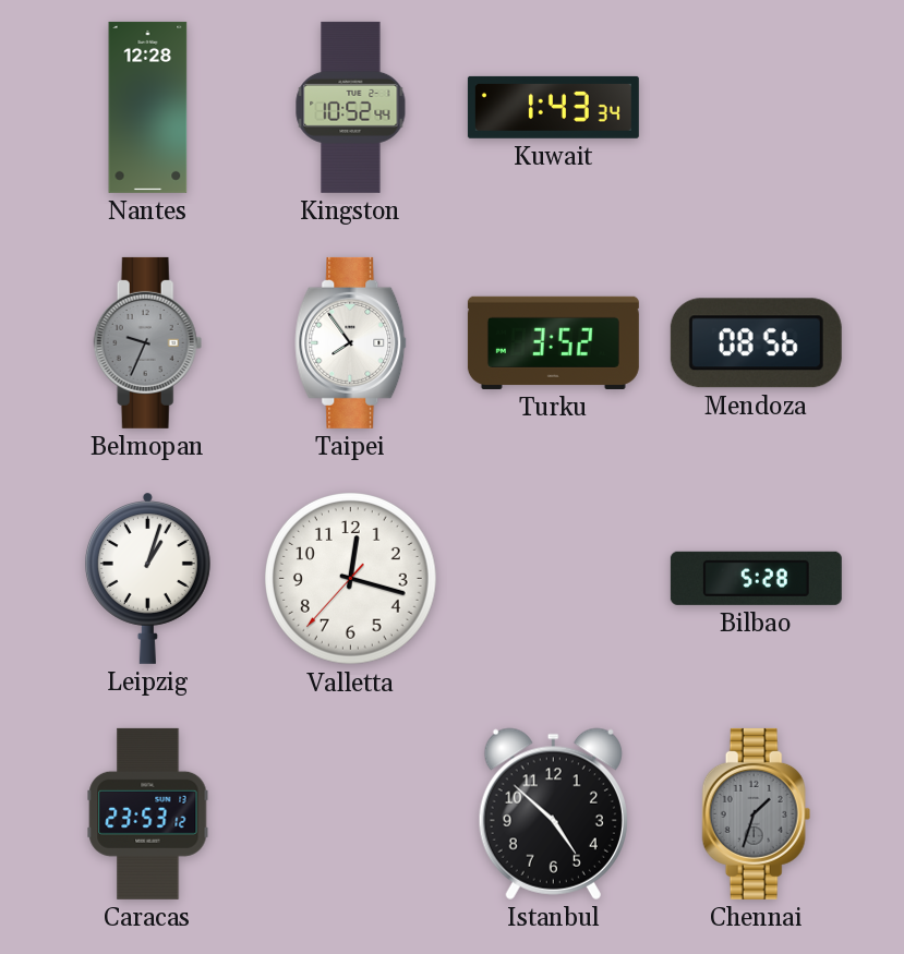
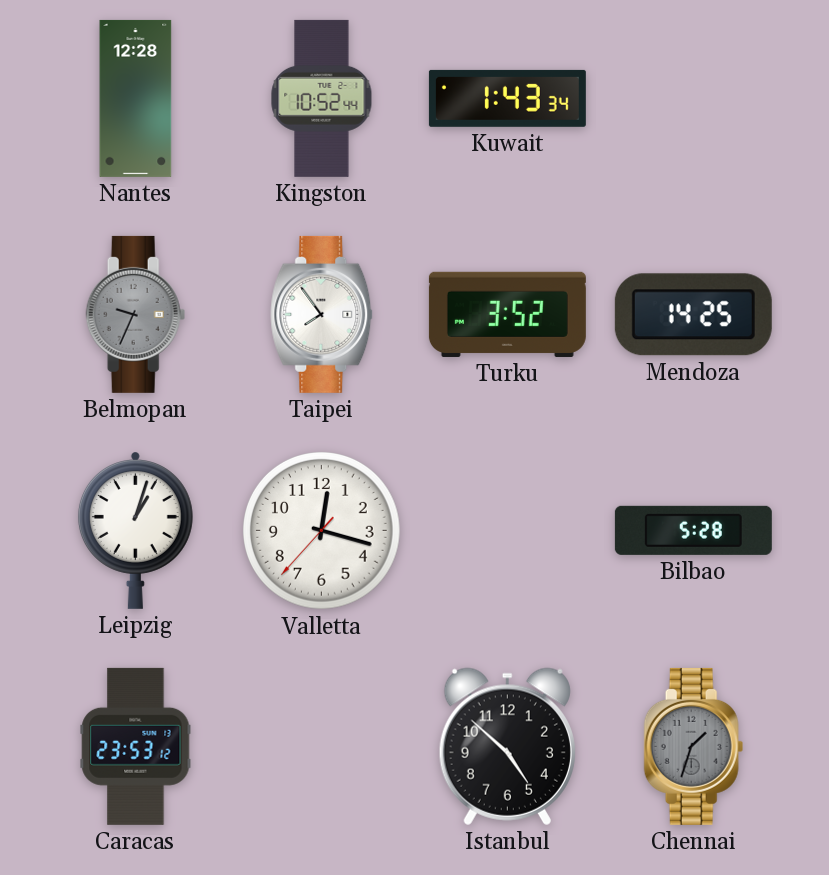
Mendoza: 08:56 -> 14:25 (693, 315)
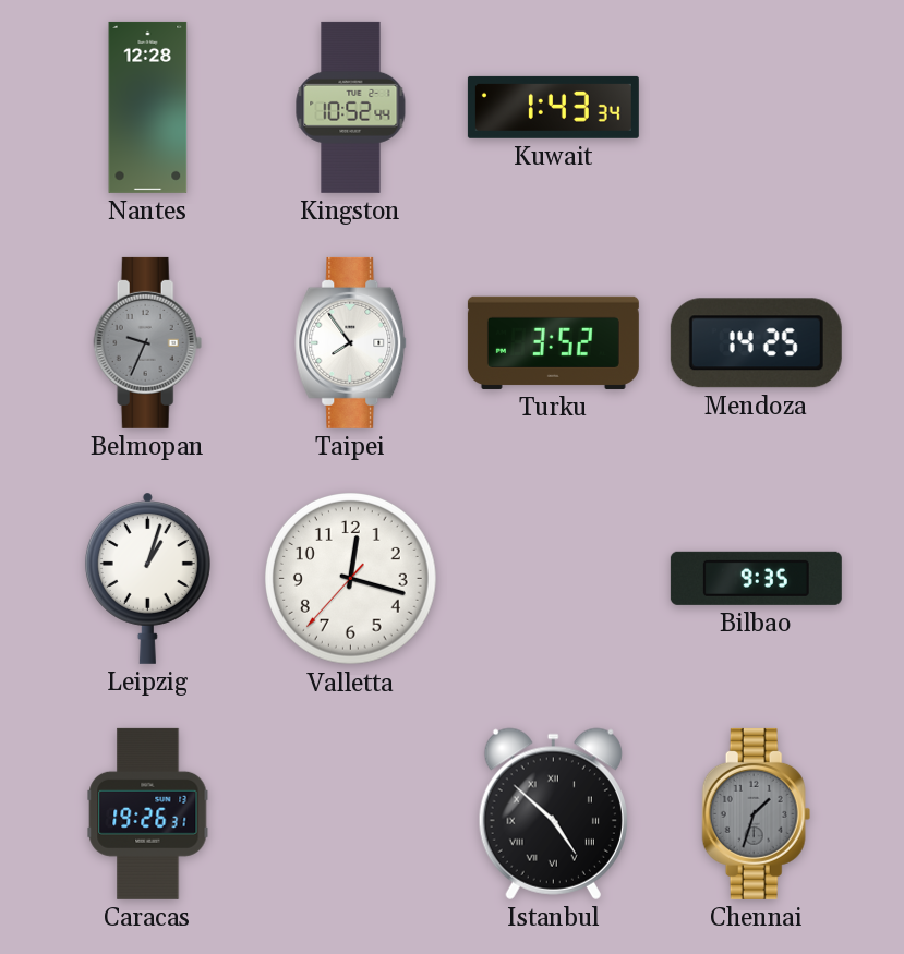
Bilbao: 5:28 -> 9:35 (756, 578)
Caracas: 23:53 -> 19:26 (148, 813)
Istanbul numerals: Arabic -> Roman (553, 813)
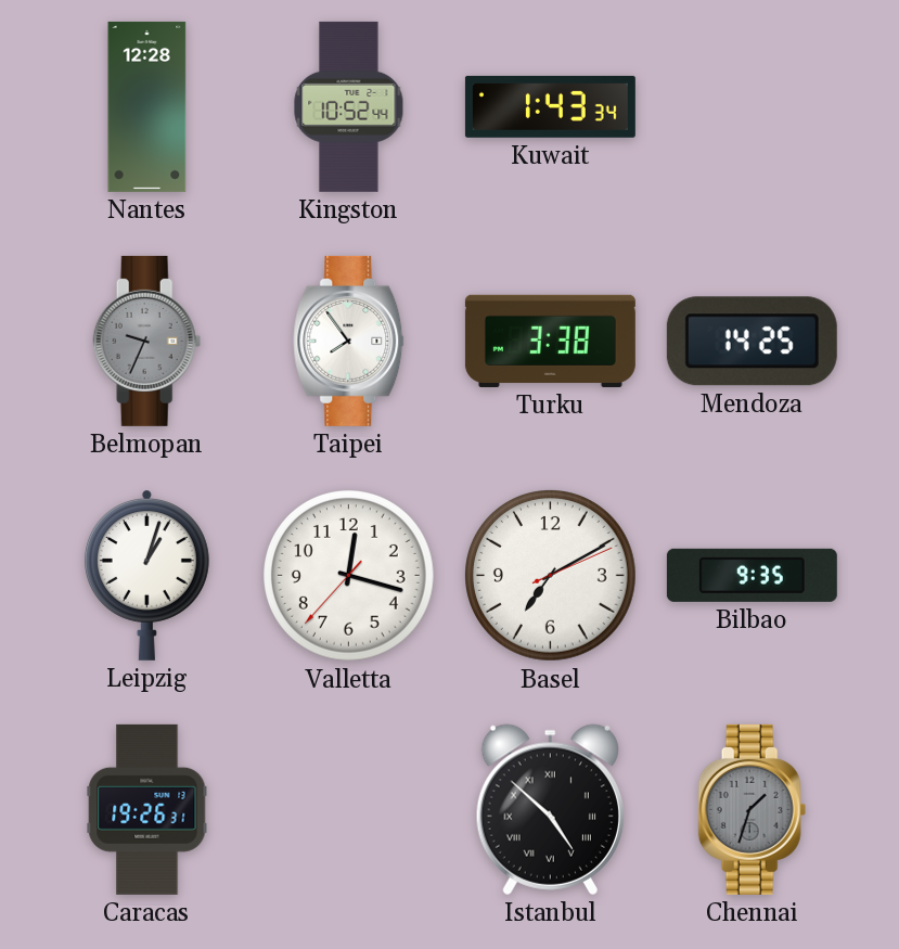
Turku: 3:52 -> 3:38 (550, 341)
Basel: none -> 7:10 (551, 576)
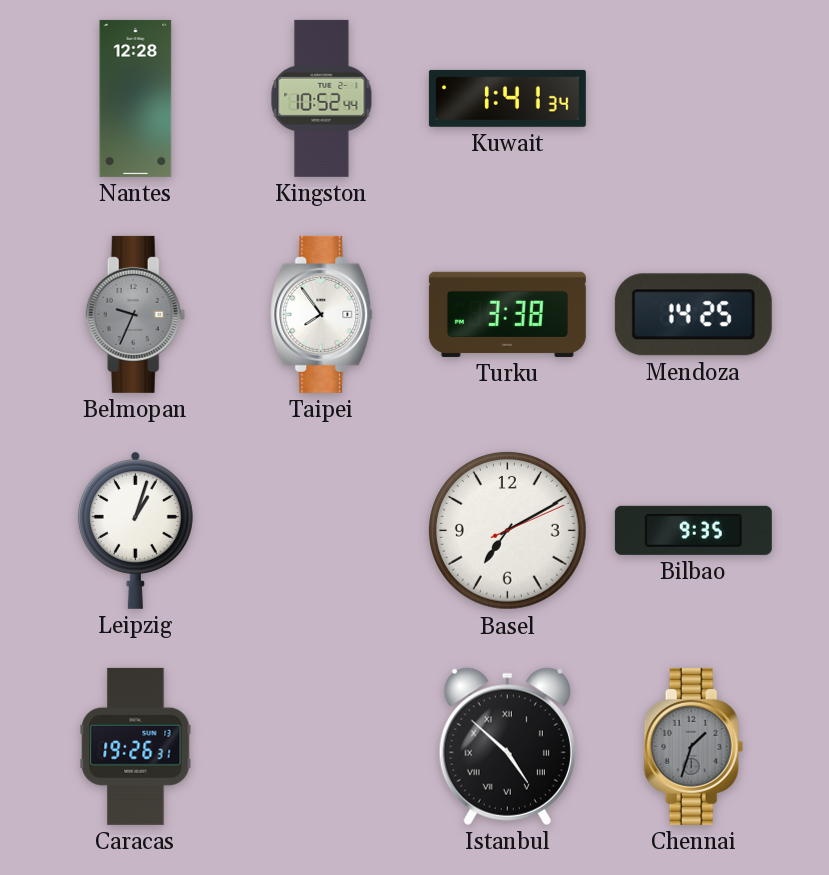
Kuwait: 1:43 -> 1:41 (507, 98)
Valletta: 12:17 -> none (349, 576)
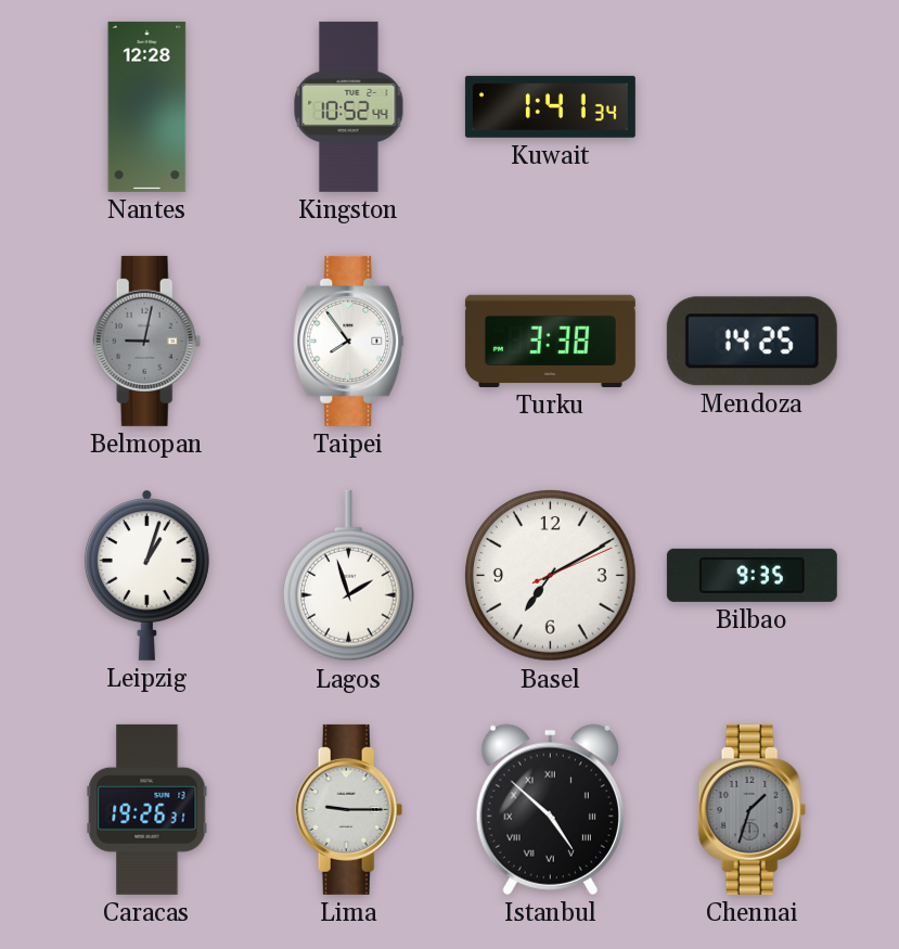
Belmopan: 9:34 -> 9:02 (147, 341)
Lagos: none -> 1:57 (348, 576)
Lima: none -> 9:15 (349, 809)
